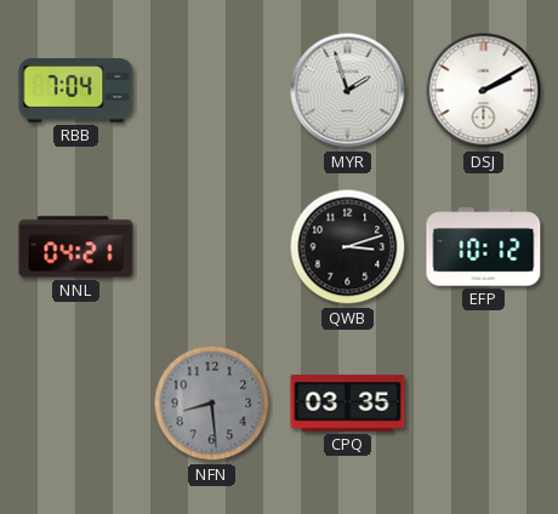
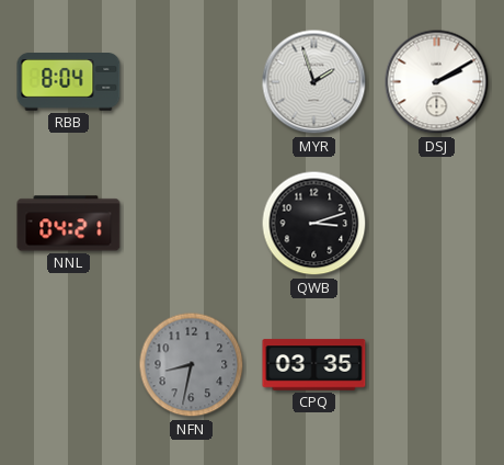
RBB: 7:04 -> 8:04 (69, 82)
EFP: 10:12 -> none (484, 247)
NFN: 8:29 -> 8:32 (192, 365)
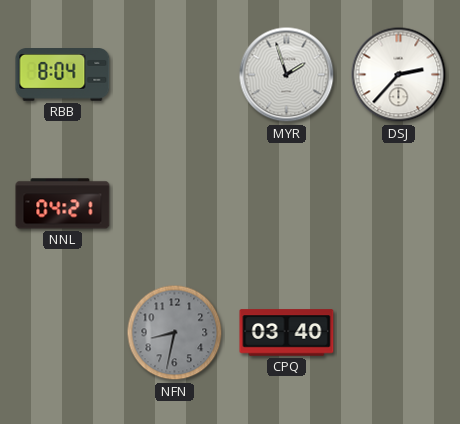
DSJ: 2:10 -> 2:37 (399, 75)
QWB: 3:12 -> none (314, 224)
CPQ: 03:35 -> 03:40 (287, 333)
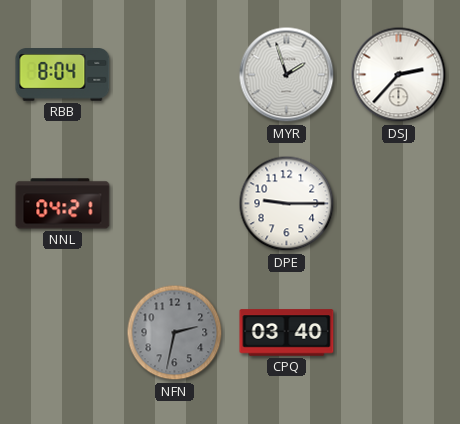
DPE: none -> 9:15 (287, 204)
NFN: 8:32 -> 2:32 (175, 333)
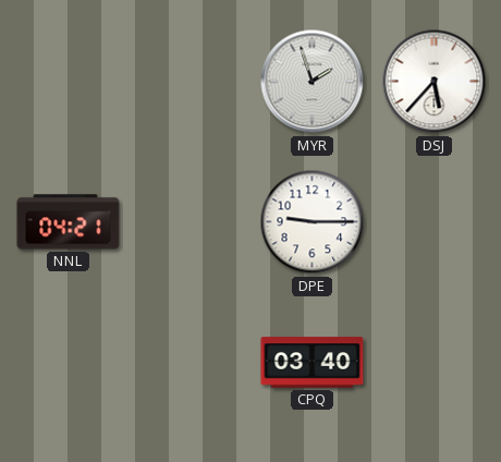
RBB: 8:04 -> none (63, 75)
DSJ: 2:37 -> 5:37 (435, 82)
NFN: 2:32 -> none (175, 333)
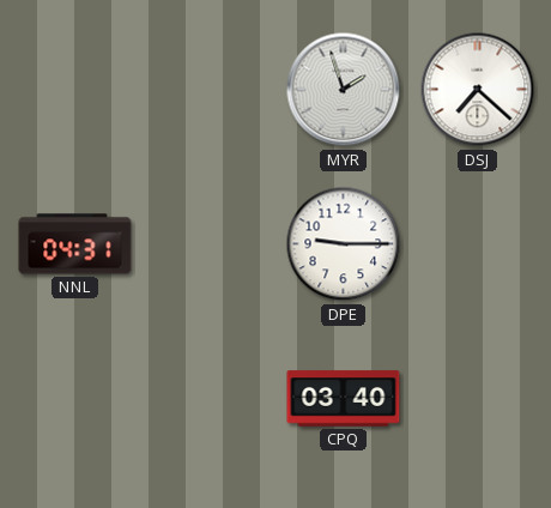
DSJ: 5:37 -> 7:22 (478, 90)
NNL: 04:21 -> 04:31 (75, 244)
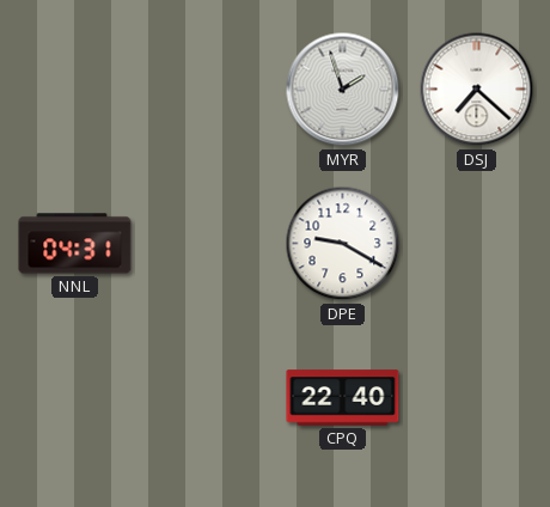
DPE: 9:15 -> 9:20 (343, 244)
CPQ: 03:40 -> 22:40 (343, 398)
